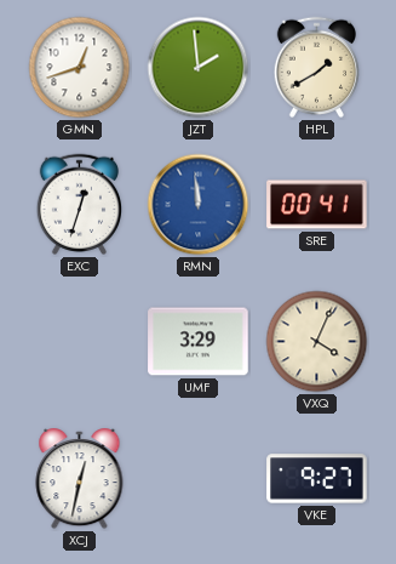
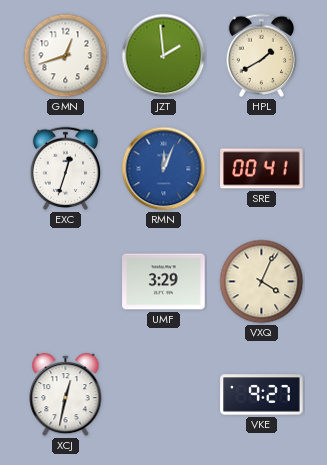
RMN: 11:59 -> 12:04 (164, 169)
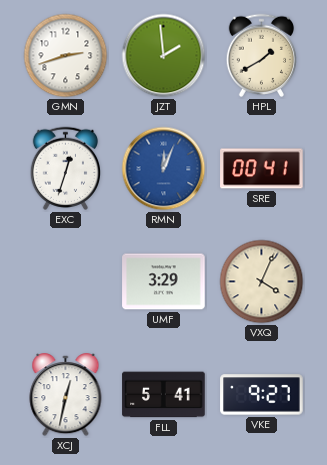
GMN: 12:42 -> 2:42 (66, 56)
FLL: none -> 5:41 (164, 395)
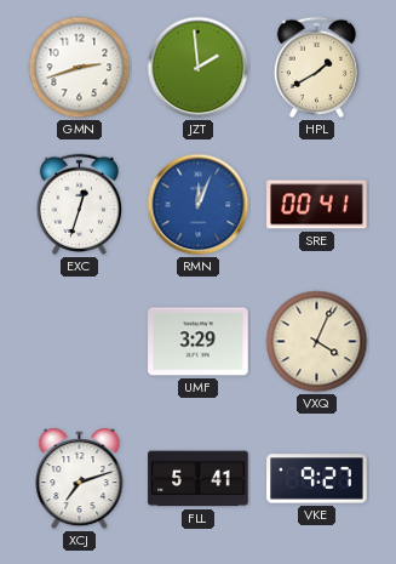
XCJ: 12:32 -> 7:12 (80, 479)
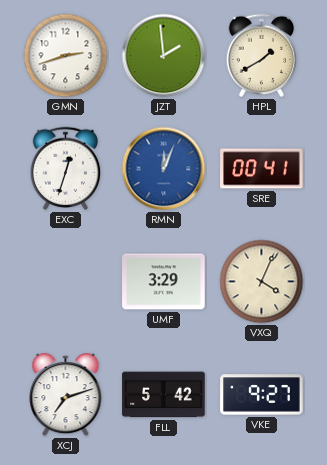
FLL: 5:41 -> 5:42 (164, 395)
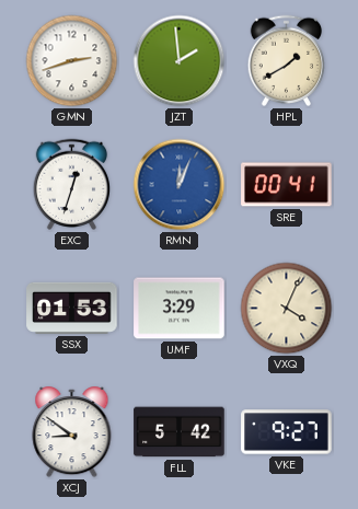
SSX: none -> 01:53 (72, 308)
XCJ: 7:12 -> 8:51 (72, 432)
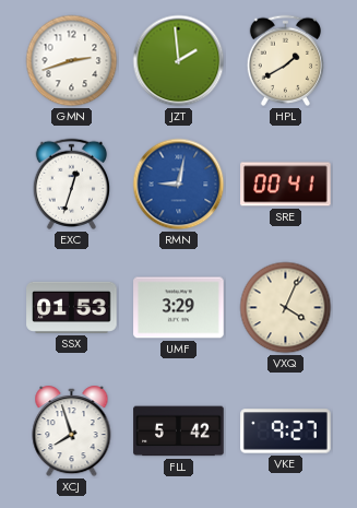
RMN: 12:04 -> 9:02 (179, 185)
XCJ: 8:51 -> 7:57 (72, 432)
